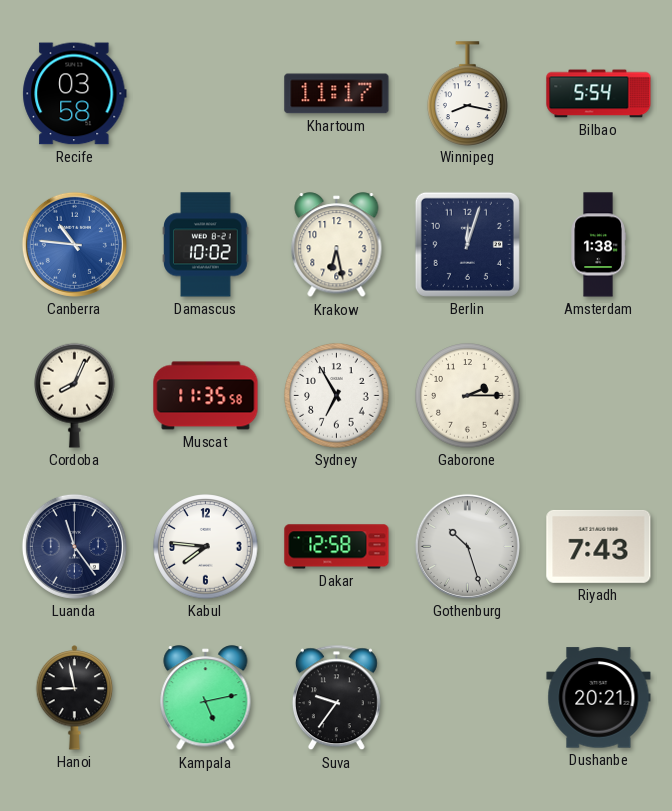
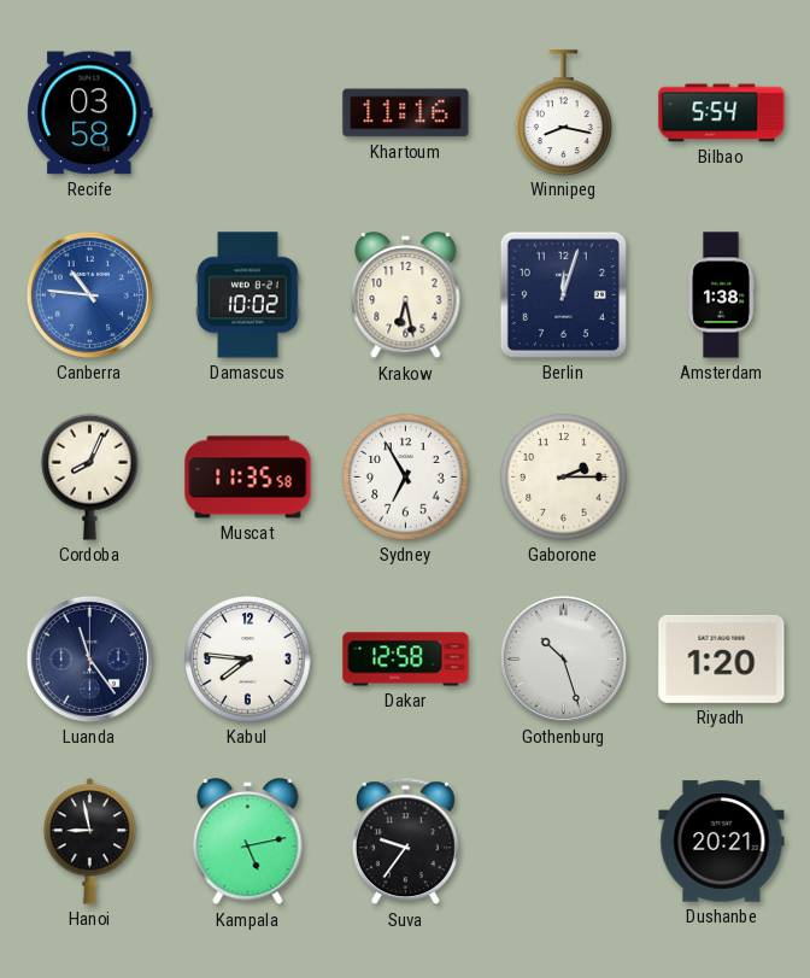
Khartoum: 11:17 -> 11:16 (406, 113)
Riyadh: 7:43 -> 1:20 (722, 658)
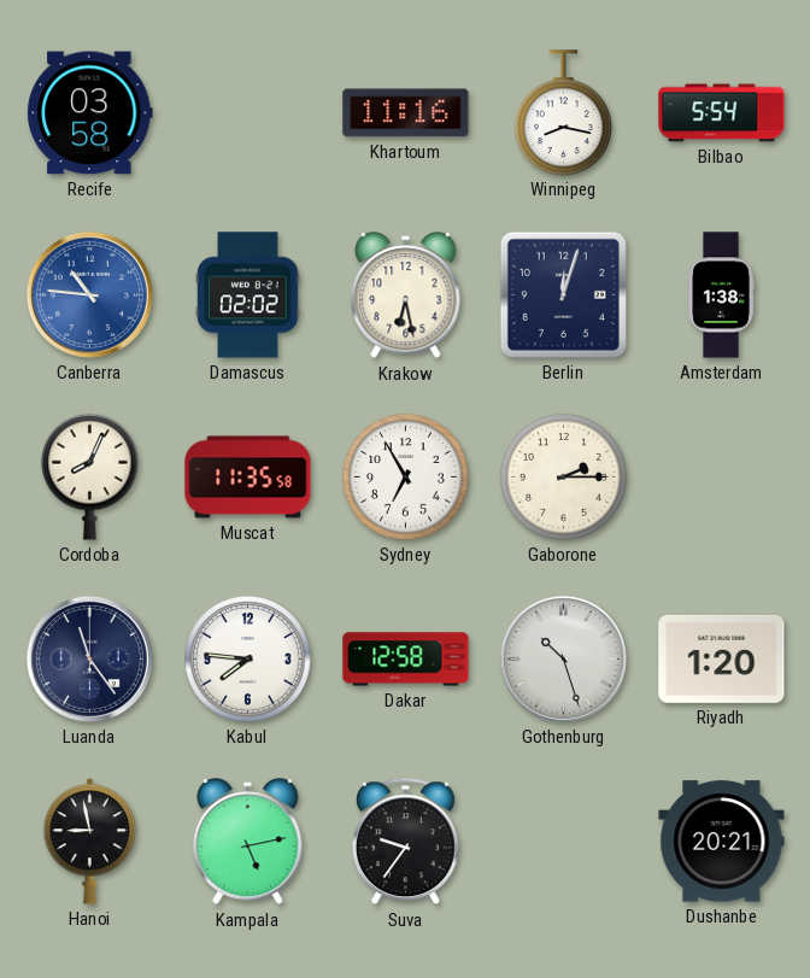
Damascus: 10:02 -> 02:02 (248, 295)
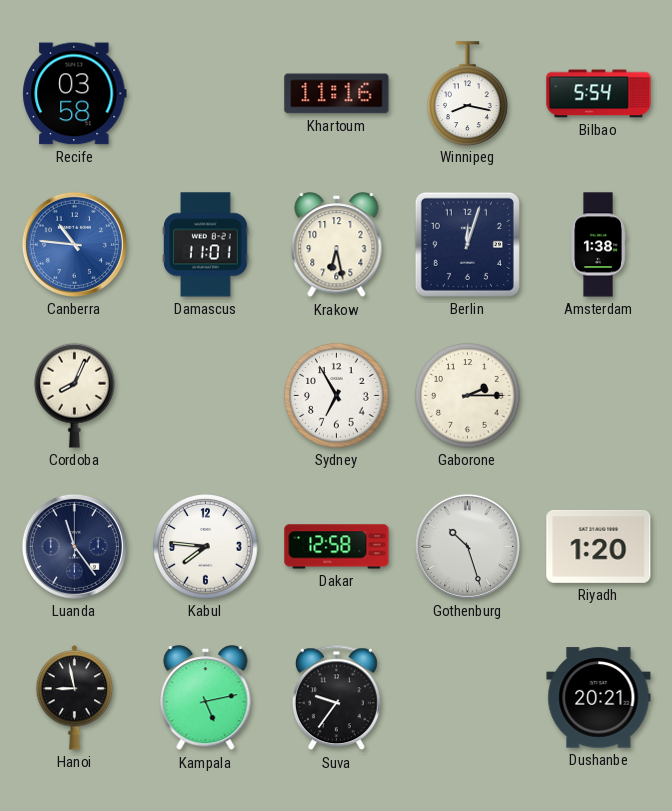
Damascus: 02:02 -> 11:01 (206, 245)
Muscat: 11:35 -> none (248, 478)
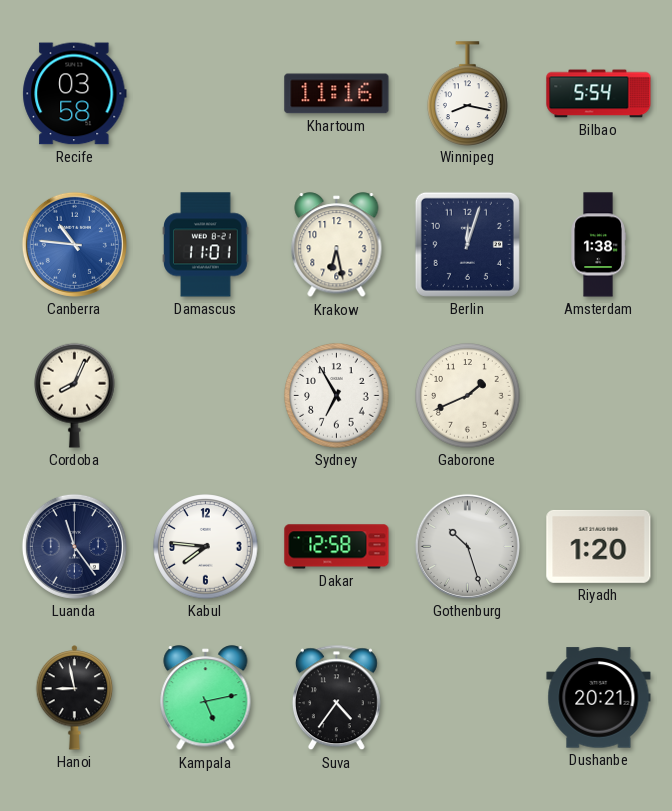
Gaborone: 2:15 -> 1:41 (468, 396)
Suva: 9:36 -> 4:36 (336, 698)
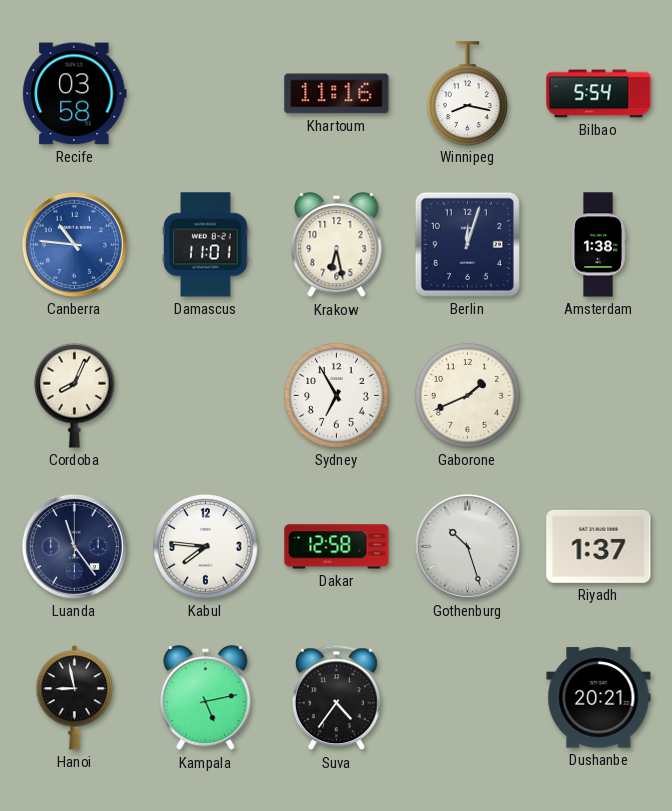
Riyadh: 1:20 -> 1:37 (599, 546)
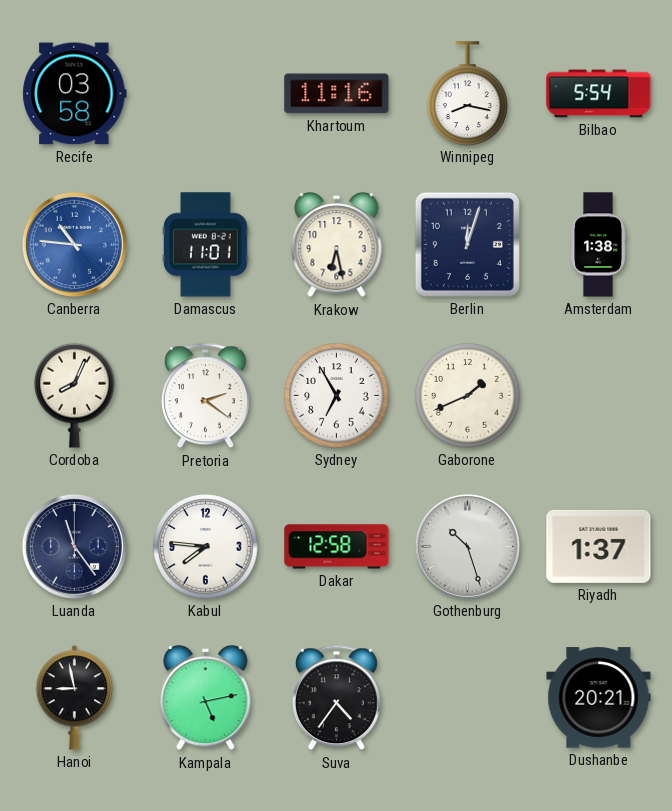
Pretoria: none -> 2:21 (205, 396)
